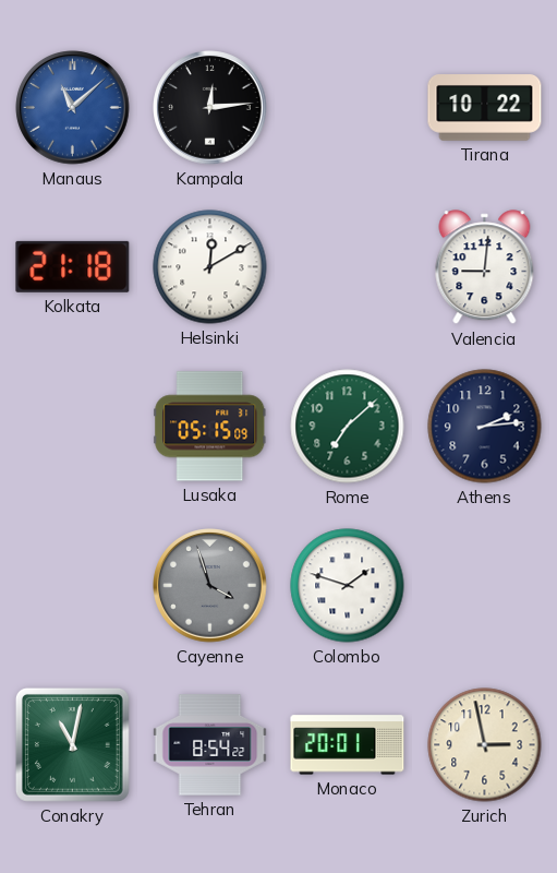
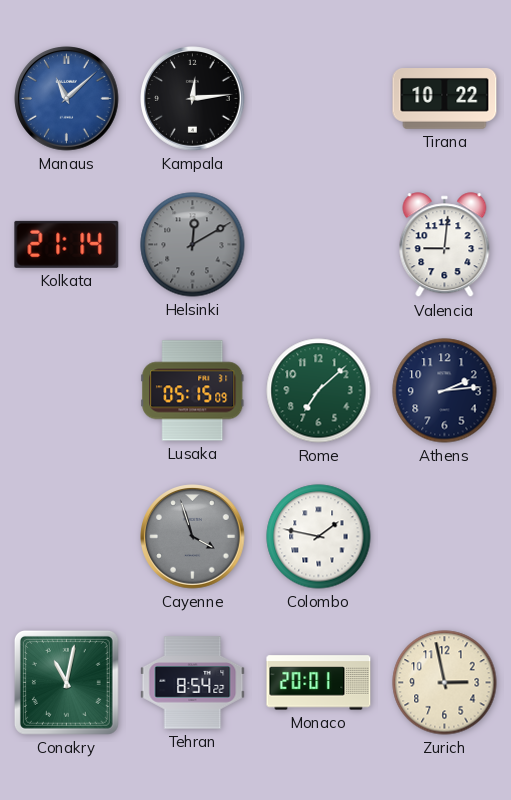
Kolkata: 21:18 -> 21:14 (67, 244)
Helsinki dial: white -> grey (193, 245)
Colombo: 1:48 -> 1:47 (319, 537)
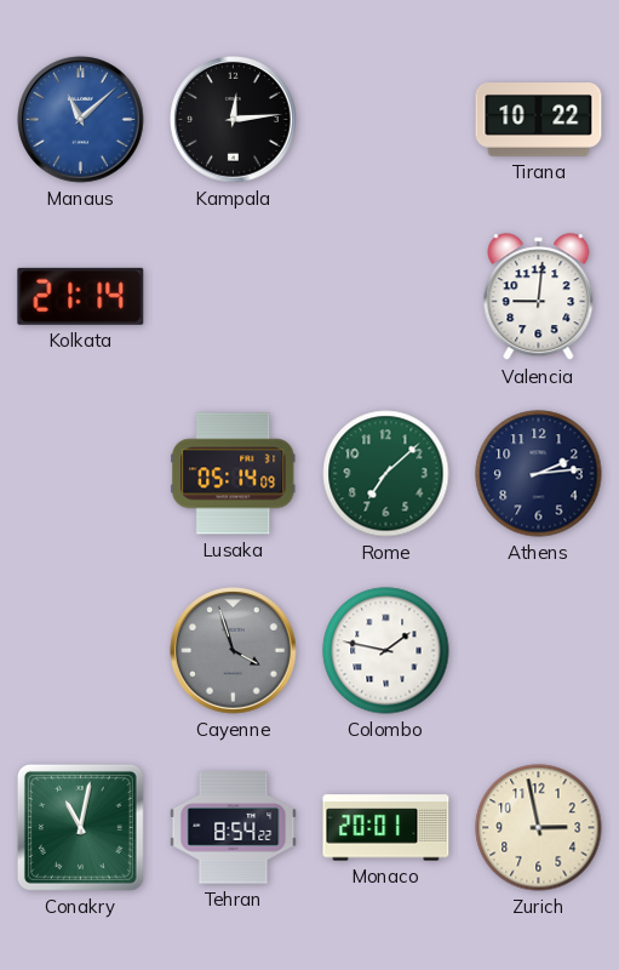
Helsinki: 12:10 -> none (193, 245)
Lusaka: 05:15 -> 05:14 (234, 474)
